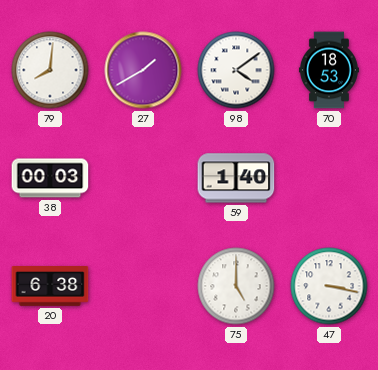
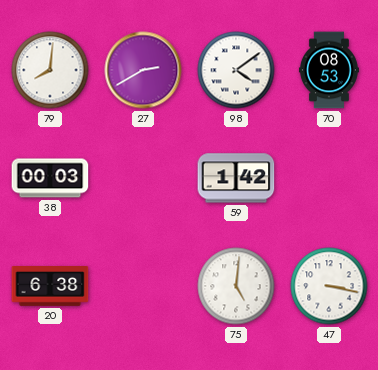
27: 1:40 -> 2:40 (143, 70)
70: 18:53 -> 08:53 (329, 70)
59: 1:40 -> 1:42 (236, 178)
75: 5:00 -> 5:01 (236, 286)
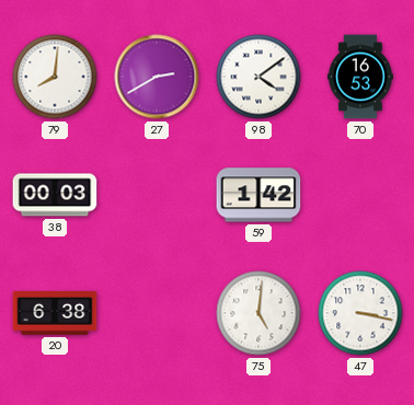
70: 08:53 -> 16:53 (360, 77)
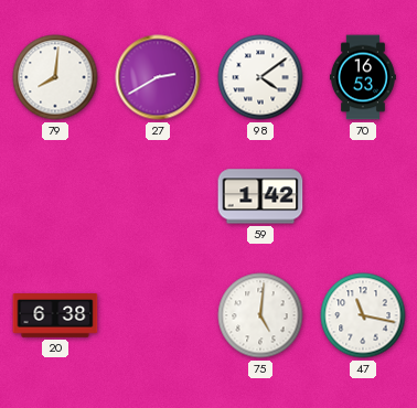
38: 00:03 -> none (55, 195)
47: 3:17 -> 11:17 (363, 315)
